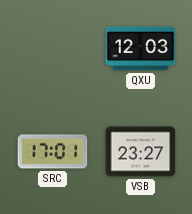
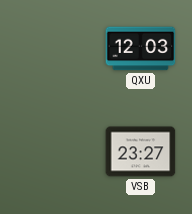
SRC: 17:01 -> none (53, 152)
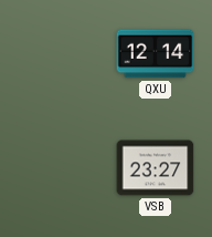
QXU: 12:03 -> 12:14 (156, 54)
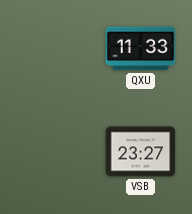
QXU: 12:14 -> 11:33 (141, 49)
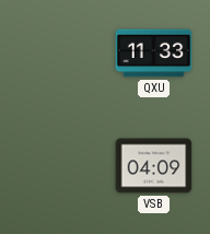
VSB: 23:27 -> 04:09 (154, 166)
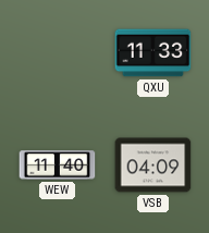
WEW: none -> 11:40 (58, 165)
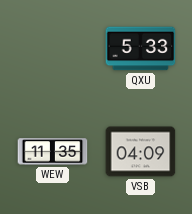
QXU: 11:33 -> 5:33 (141, 49)
WEW: 11:40 -> 11:35 (53, 152)
